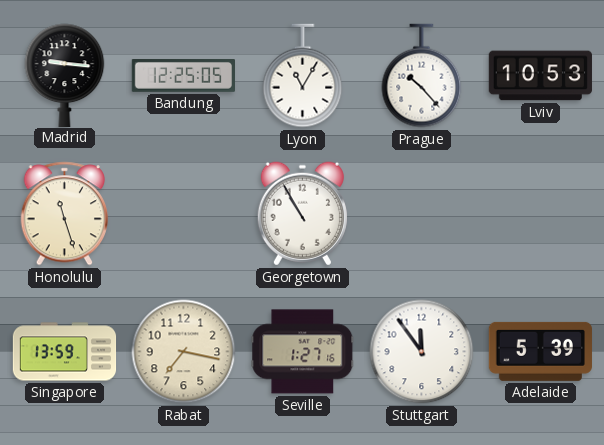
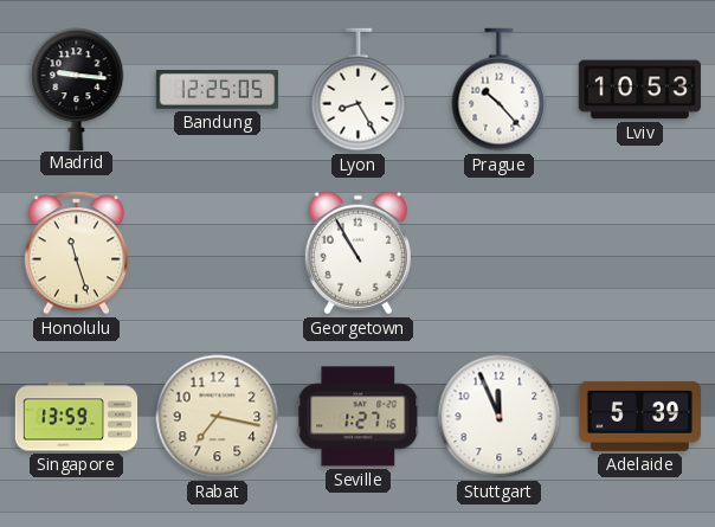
Lyon: 11:05 -> 8:25 (359, 90)
Stuttgart: 11:54 -> 11:56 (500, 417)
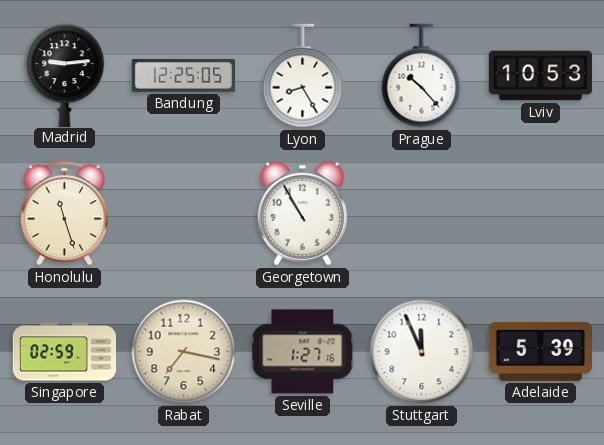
Madrid: 9:16 -> 9:14 (65, 75)
Singapore: 13:59 -> 02:59 (65, 352)
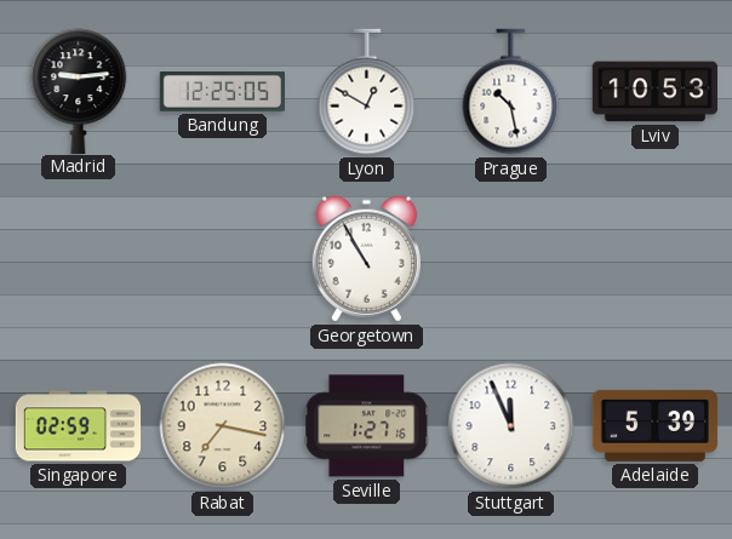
Lyon: 8:25 -> 12:50 (367, 92)
Prague: 10:23 -> 10:28 (511, 92)
Honolulu: 11:27 -> none (65, 214)
